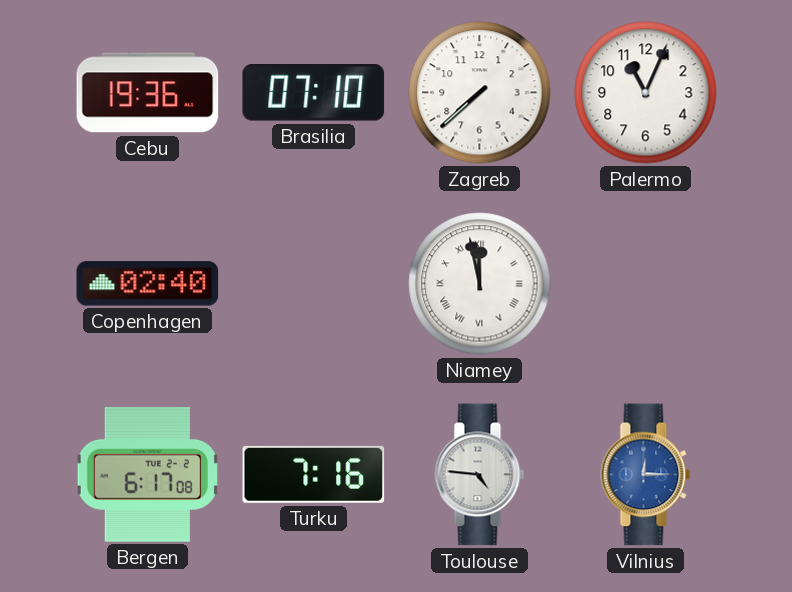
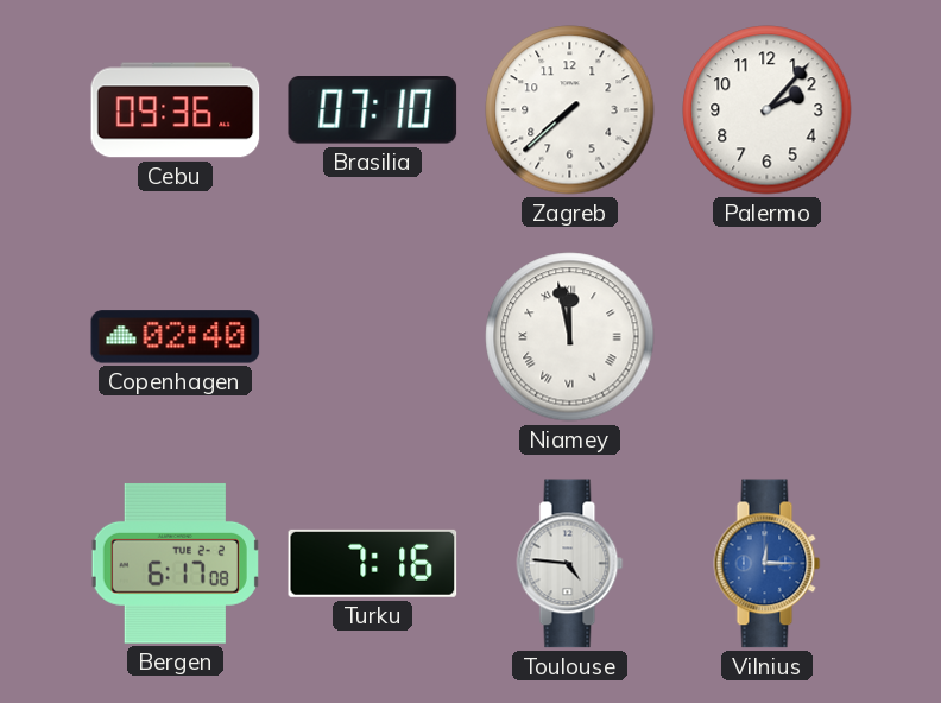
Cebu: 19:36 -> 09:36 (176, 110)
Palermo: 11:04 -> 2:07 (768, 110)
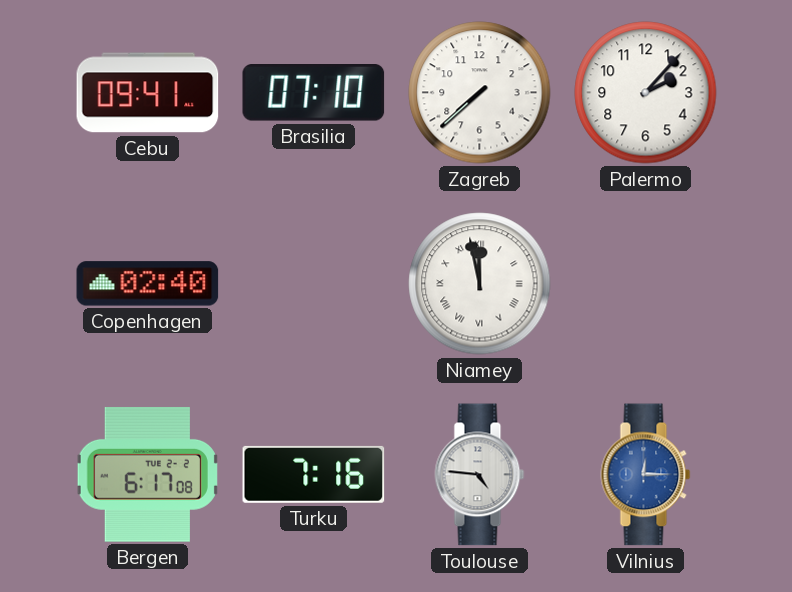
Cebu: 09:36 -> 09:41 (148, 93)
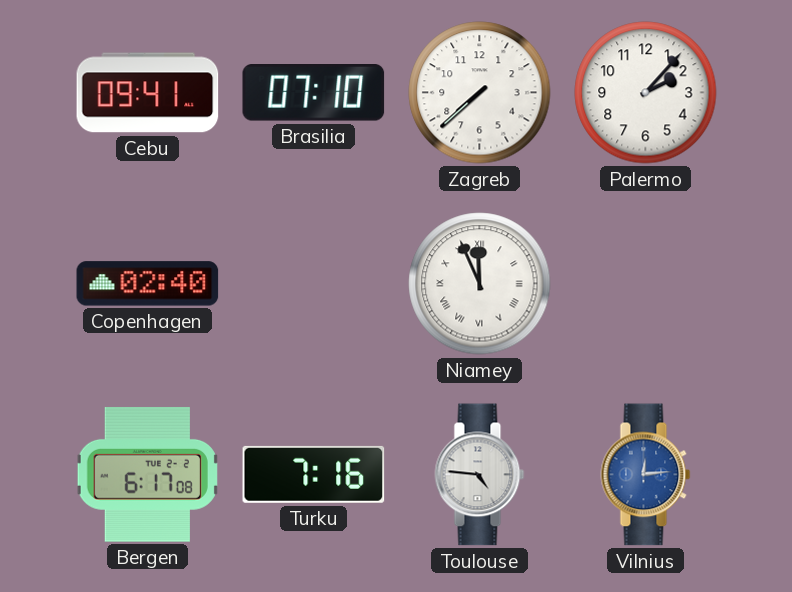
Niamey: 11:58 -> 11:56 (480, 284)
Vilnius: 12:15 -> 12:14 (646, 475)
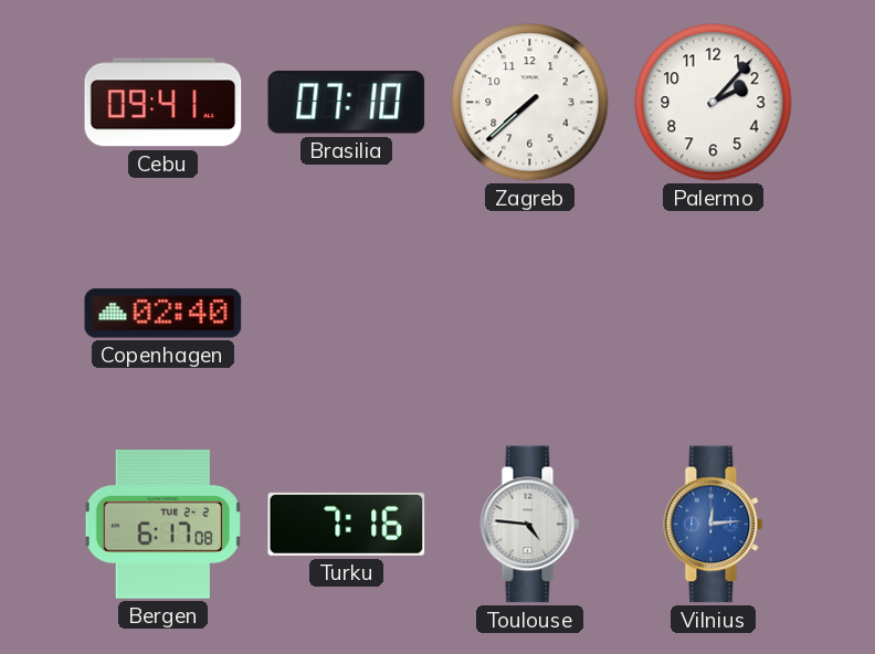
Niamey: 11:56 -> none (480, 284)
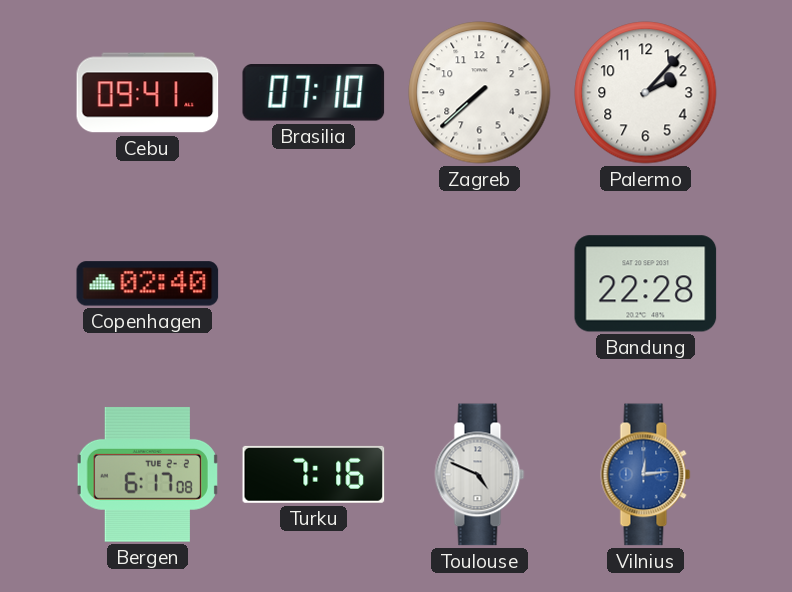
Bandung: none -> 22:28 (646, 284)
Toulouse: 4:46 -> 4:49 (480, 475)
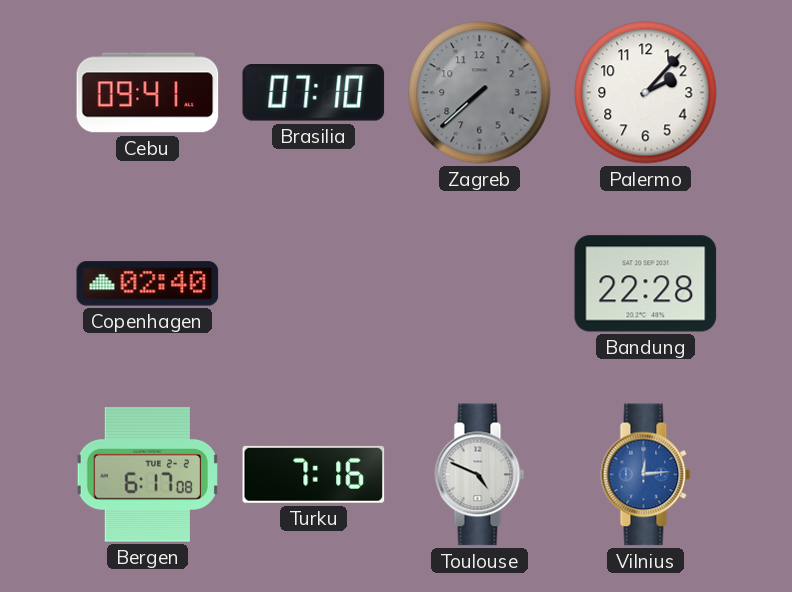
Zagreb dial: white -> grey (480, 93)
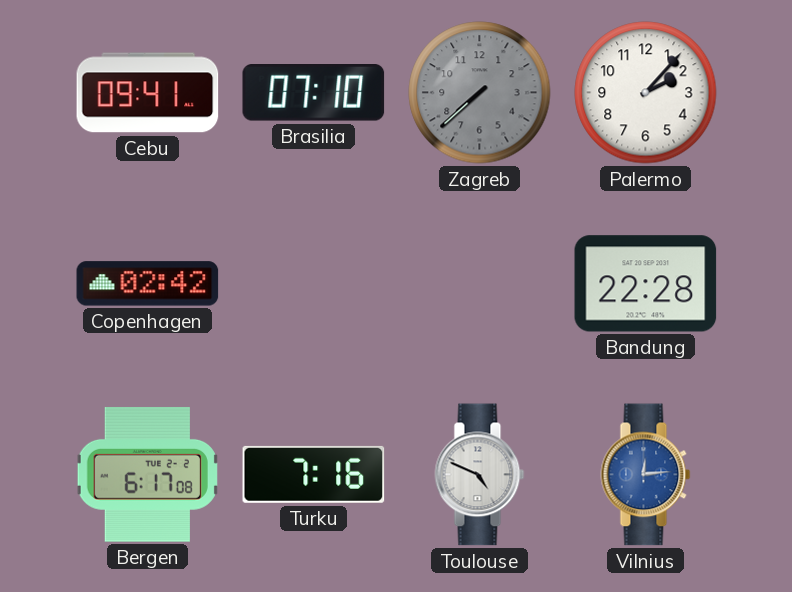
Copenhagen: 02:40 -> 02:42 (148, 284)
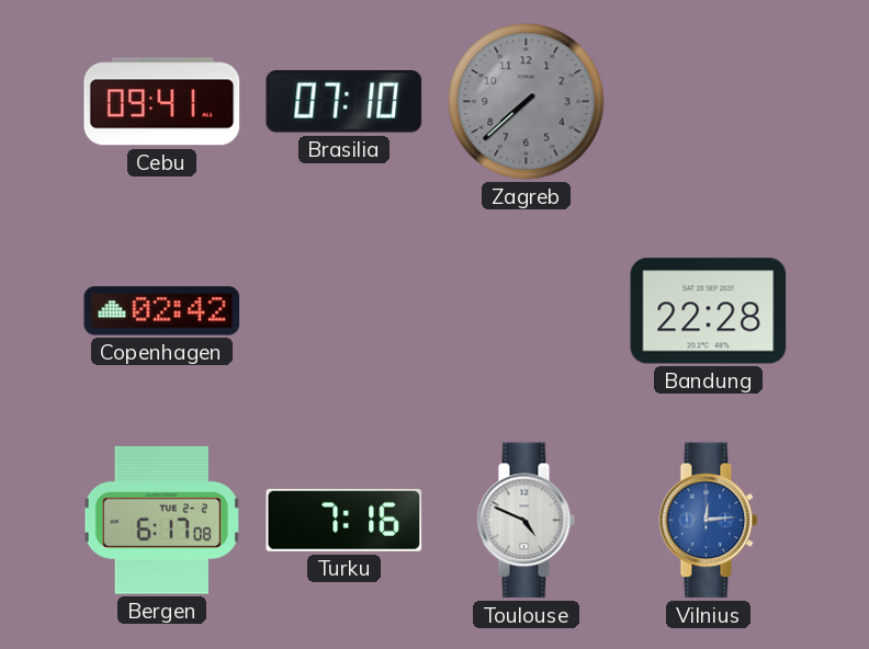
Palermo: 2:07 -> none (646, 93)
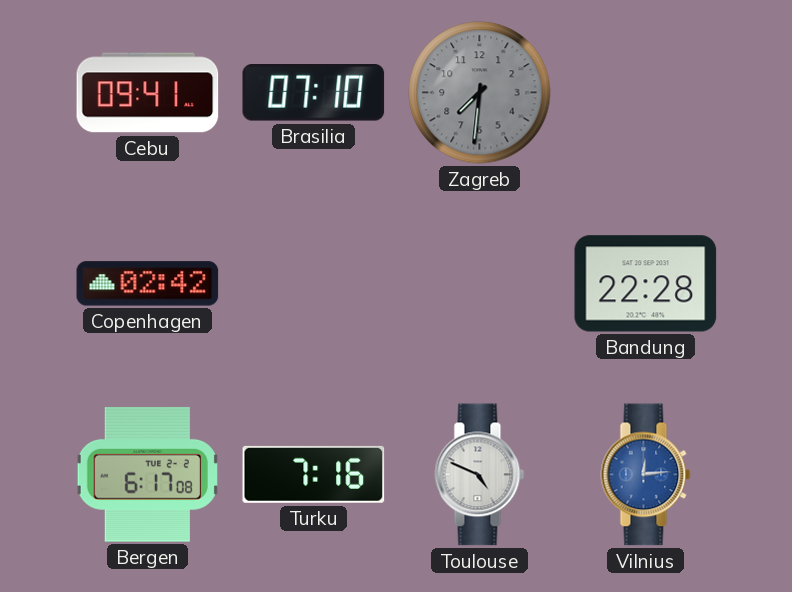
Zagreb: 7:38 -> 7:31 (480, 93)
